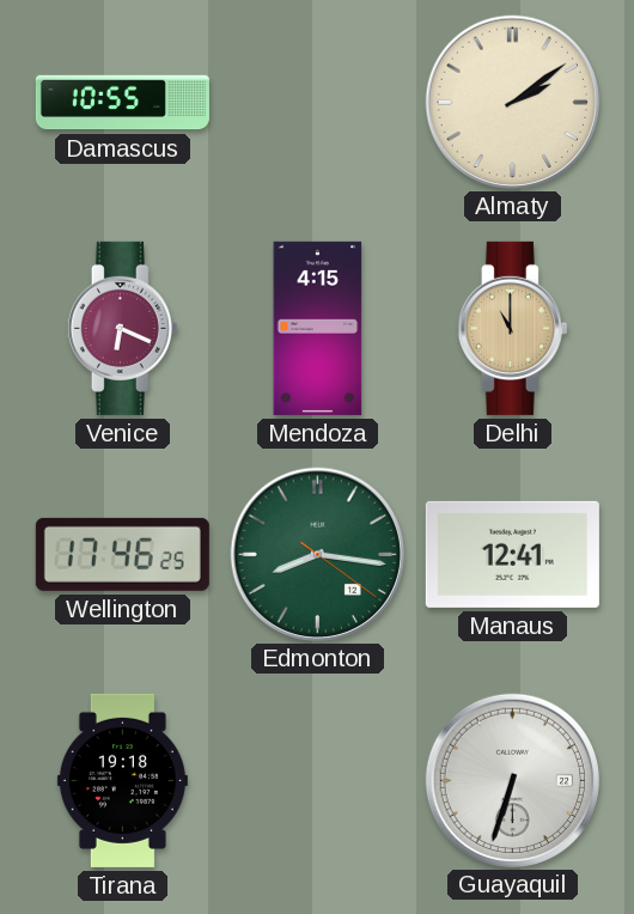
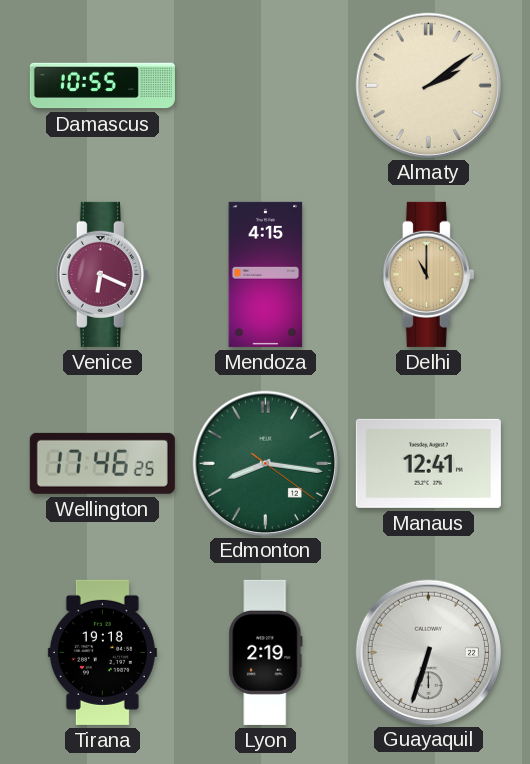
Lyon: none -> 2:19 (266, 652)
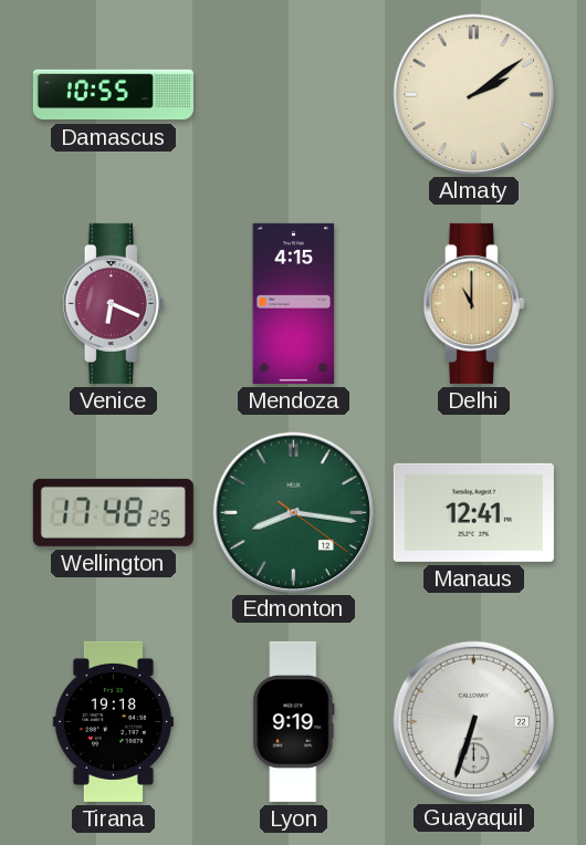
Wellington: 17:46 -> 17:48 (113, 512)
Lyon: 2:19 -> 9:19 (294, 721)
